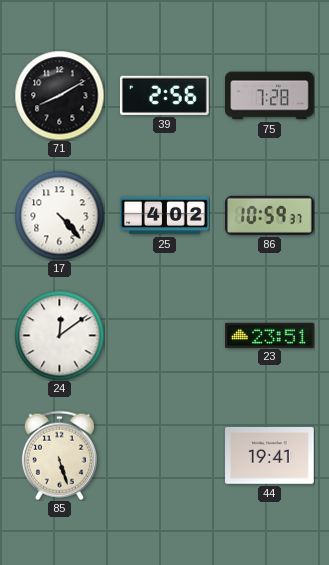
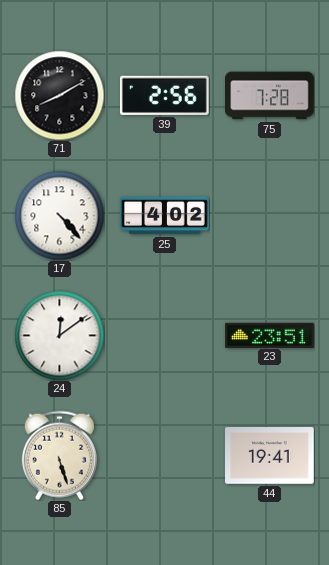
86: 10:59 -> none (270, 215)
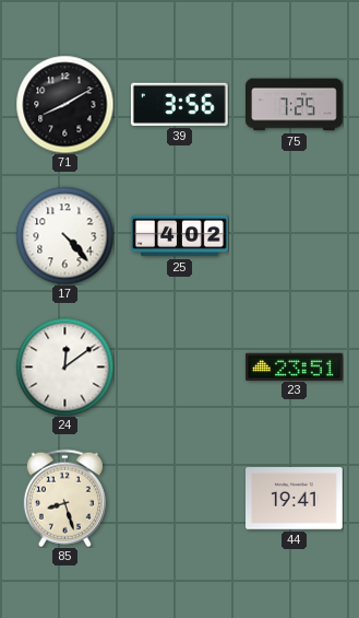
39: 2:56 -> 3:56 (179, 104)
75: 7:28 -> 7:25 (295, 105)
85: 5:27 -> 8:27 (64, 498)
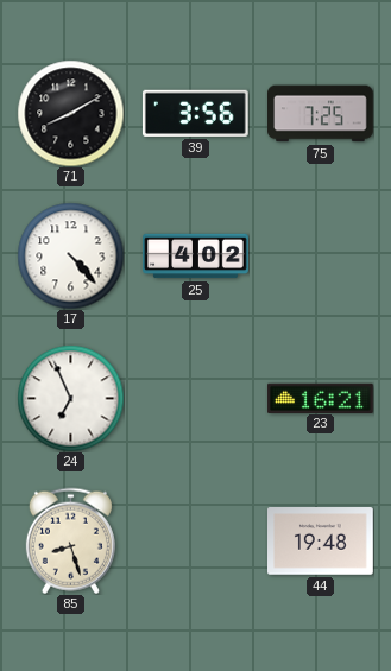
24: 12:09 -> 6:56 (70, 398)
23: 23:51 -> 16:21 (321, 398)
44: 19:41 -> 19:48 (321, 542)
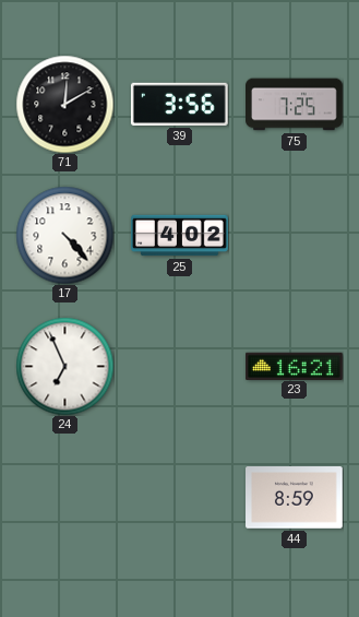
71: 8:10 -> 12:10 (64, 104)
85: 8:27 -> none (70, 540)
44: 19:48 -> 8:59 (295, 498)
